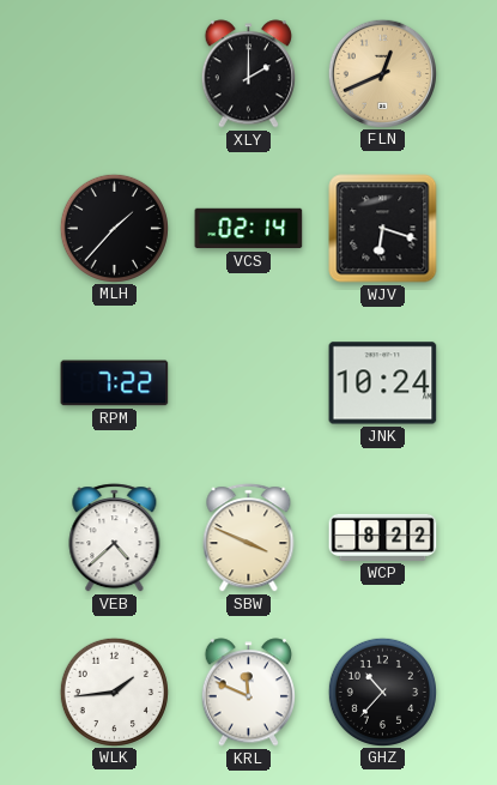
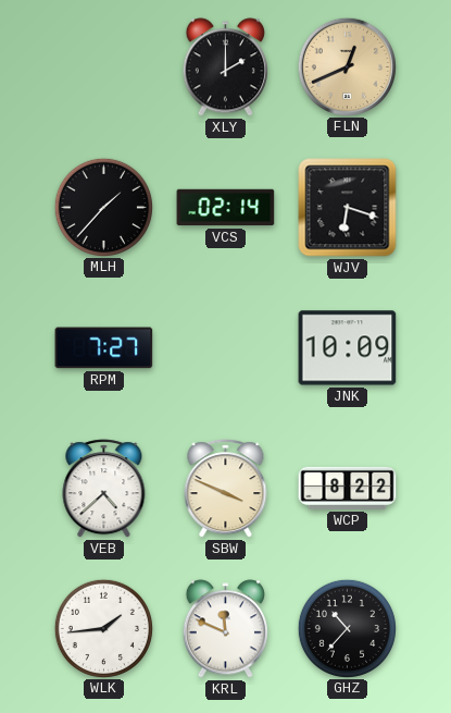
RPM: 7:22 -> 7:27 (104, 348)
JNK: 10:24 -> 10:09 (348, 348)
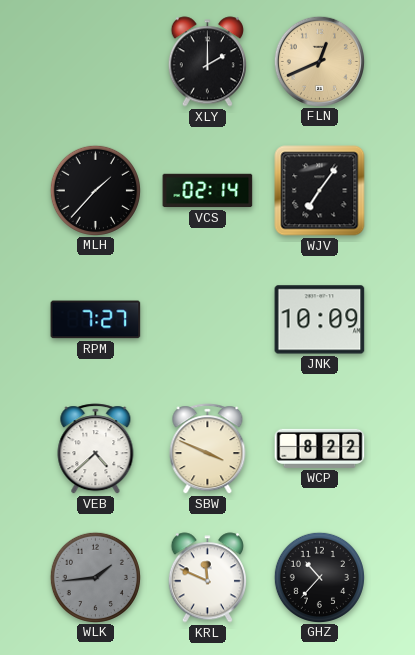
WJV: 6:18 -> 7:06 (320, 191)
WLK dial: white -> grey (95, 577)
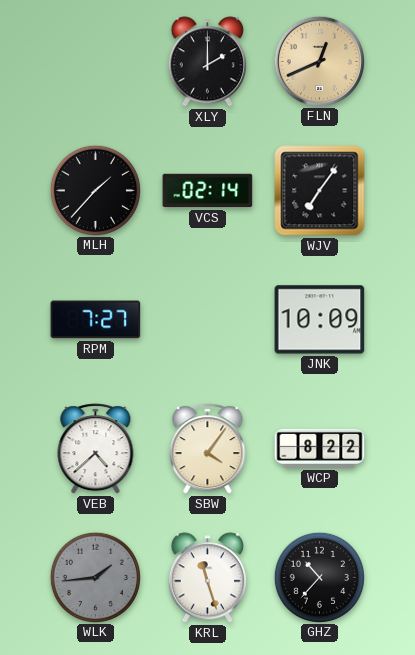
SBW: 3:49 -> 4:06 (208, 449)
KRL: 11:49 -> 11:27 (207, 578)
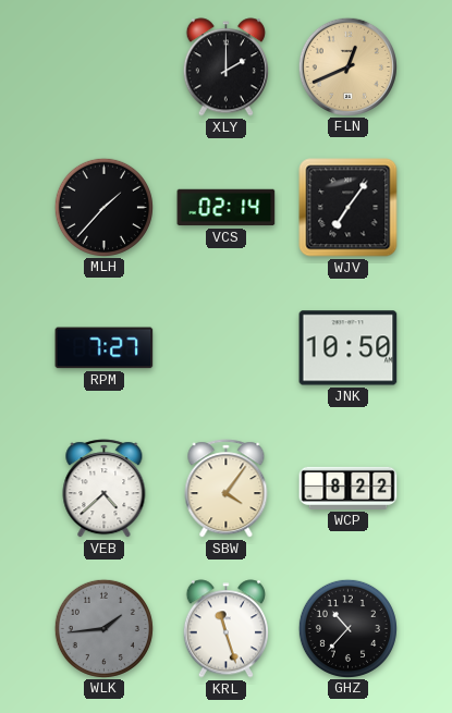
JNK: 10:09 -> 10:50 (349, 348)
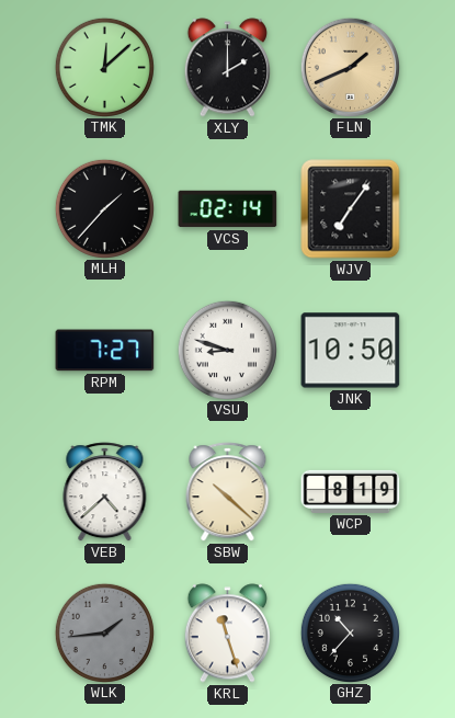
TMK: none -> 12:08 (104, 67)
FLN: 12:41 -> 1:41 (350, 67)
VSU: none -> 8:48 (227, 350)
SBW: 4:06 -> 10:22 (228, 492)
WCP: 8:22 -> 8:19 (351, 491)
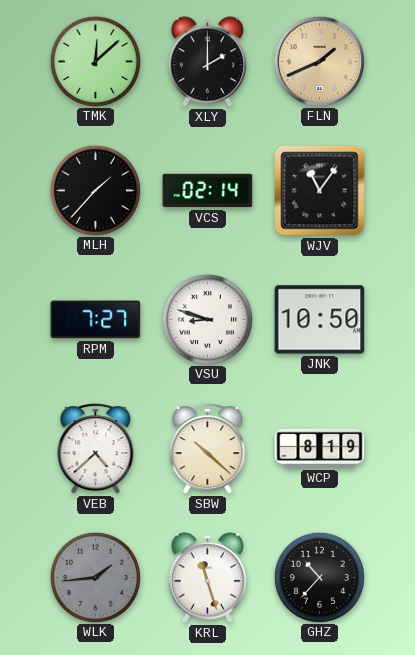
WJV: 7:06 -> 11:06 (320, 191)
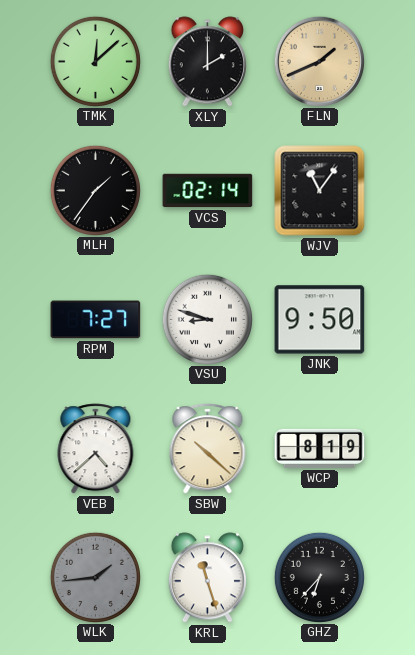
MLH: 1:37 -> 1:36 (95, 190)
JNK: 10:50 -> 9:50 (320, 320)
GHZ: 10:37 -> 6:37 (319, 577)
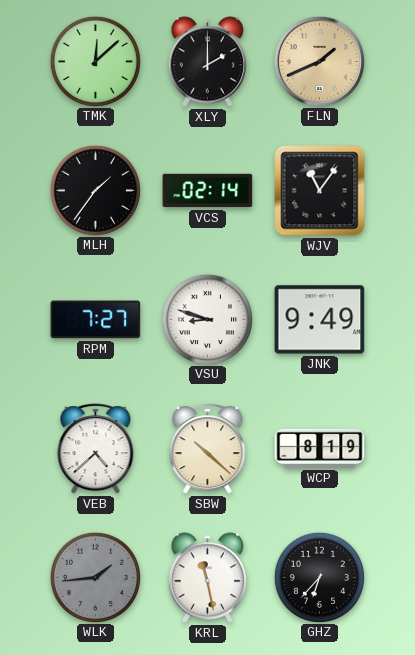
JNK: 9:50 -> 9:49 (320, 320)
KRL: 11:27 -> 11:28 (207, 578)
